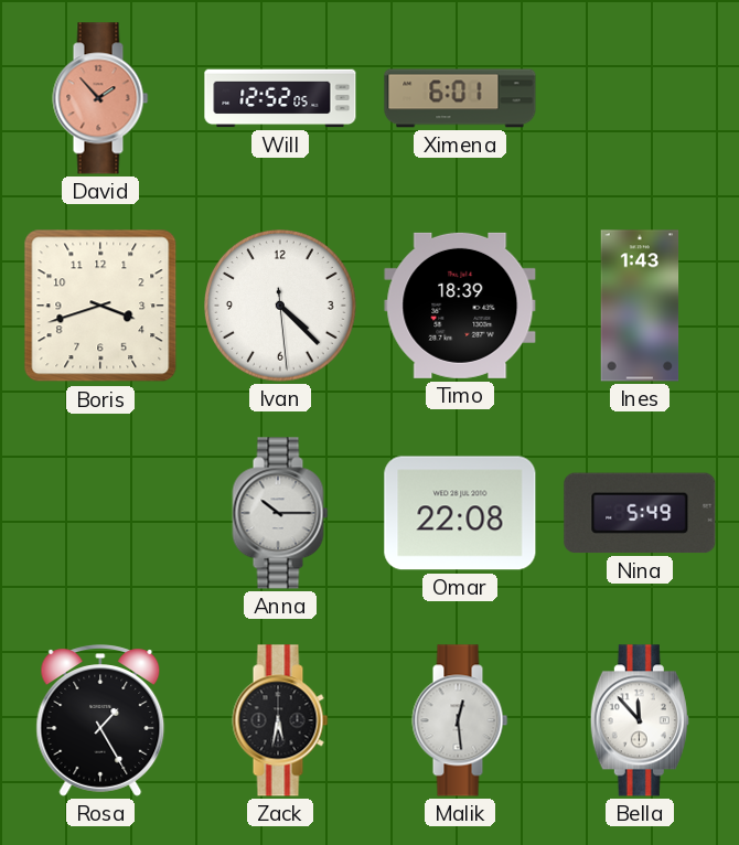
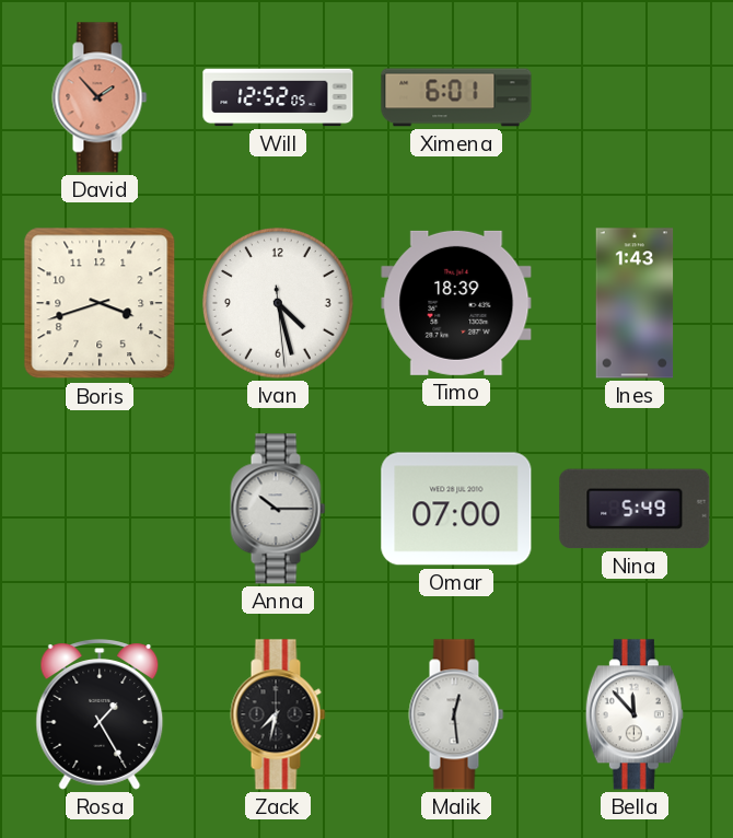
Ivan: 4:22 -> 4:27 (279, 304)
Omar: 22:08 -> 07:00 (456, 509)
Zack: 5:32 -> 7:32 (278, 714)
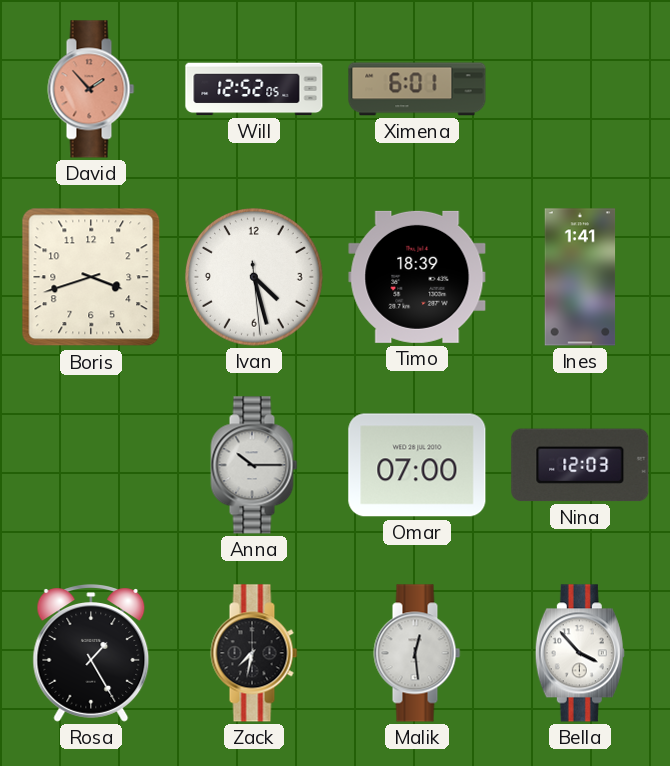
Ines: 1:43 -> 1:41 (580, 277)
Nina: 5:49 -> 12:03 (580, 465)
Bella: 11:53 -> 3:53 (580, 653)
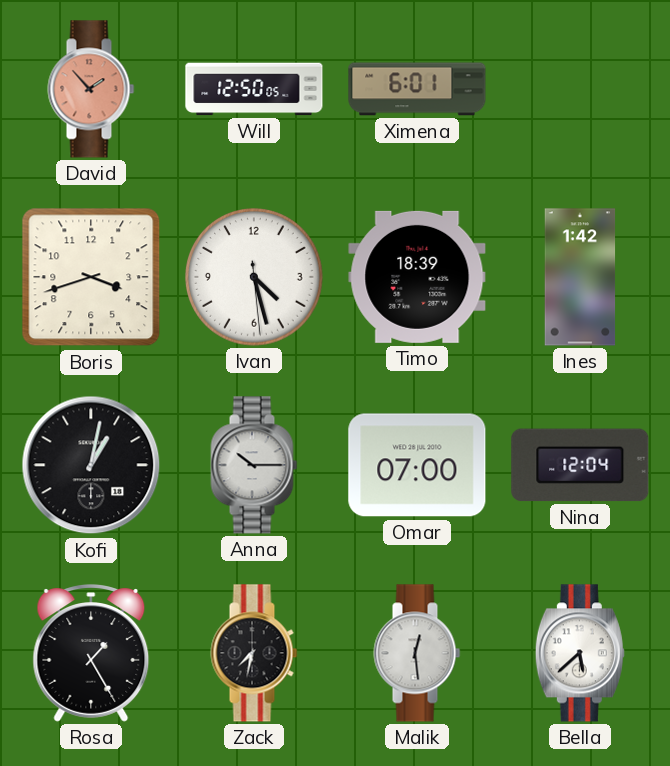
Will: 12:52 -> 12:50 (254, 89)
Ines: 1:41 -> 1:42 (580, 277)
Kofi: none -> 1:02 (91, 465)
Nina: 12:03 -> 12:04 (580, 465)
Bella: 3:53 -> 5:38 (580, 653)
